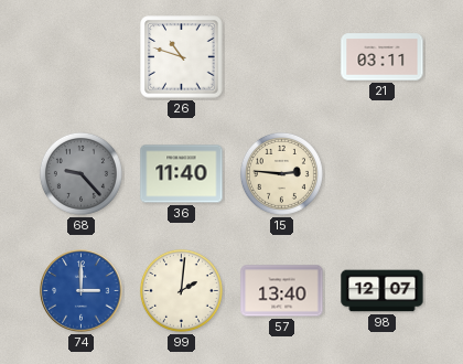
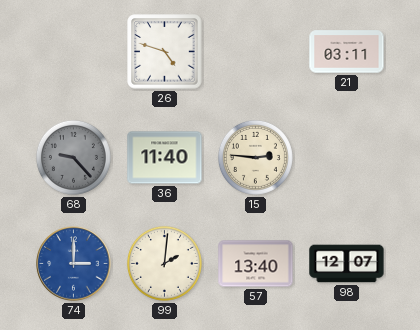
26: 10:48 -> 4:48 (165, 52)
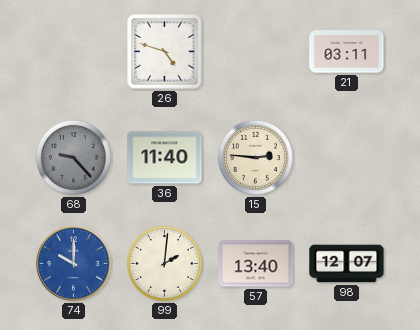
74: 3:00 -> 10:00 (74, 264)
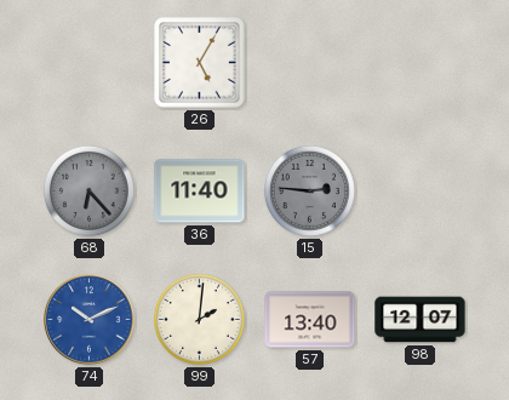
26: 4:48 -> 5:05 (200, 63)
21: 03:11 -> none (347, 52)
68: 9:23 -> 6:23 (88, 190)
15 dial: cream -> grey (309, 190)
74: 10:00 -> 10:11 (90, 320)
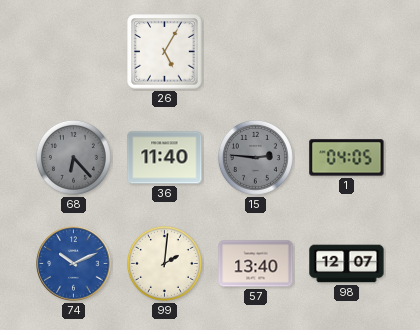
1: none -> 04:05 (347, 158)
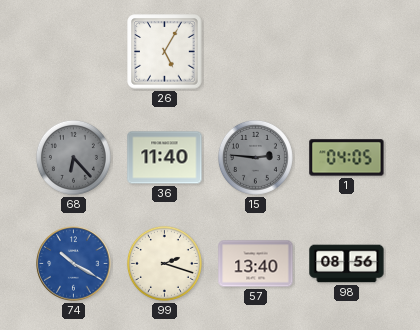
74: 10:11 -> 10:20 (74, 264)
99: 2:01 -> 2:18 (164, 263)
98: 12:07 -> 08:56 (347, 264)
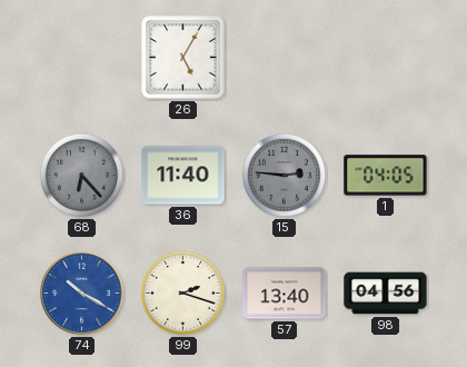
98: 08:56 -> 04:56 (386, 294)
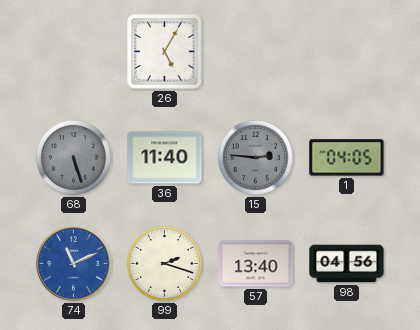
68: 6:23 -> 5:27 (73, 157)
74: 10:20 -> 11:11 (74, 264)
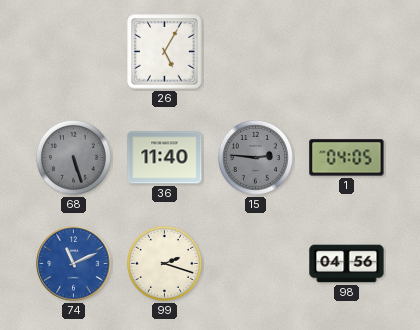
57: 13:40 -> none (256, 264)
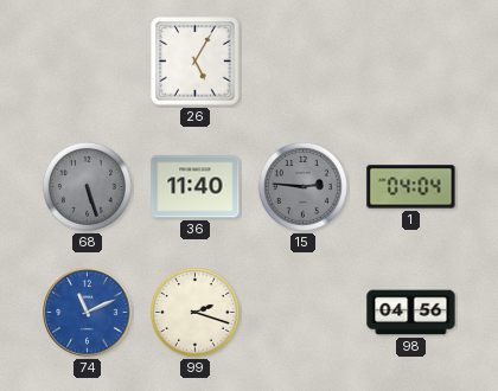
1: 04:05 -> 04:04 (411, 187)
